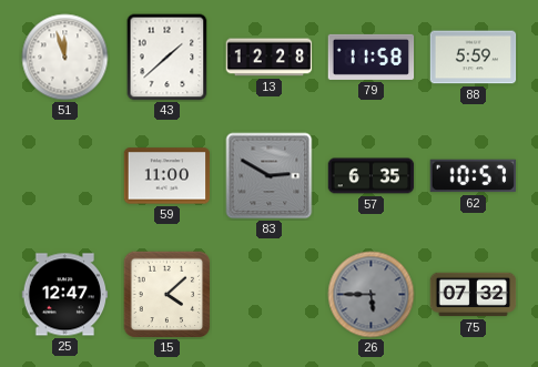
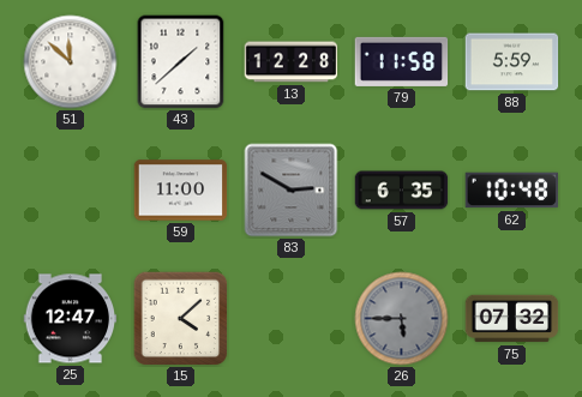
51: 11:57 -> 11:52 (71, 62)
62: 10:57 -> 10:48 (512, 191)
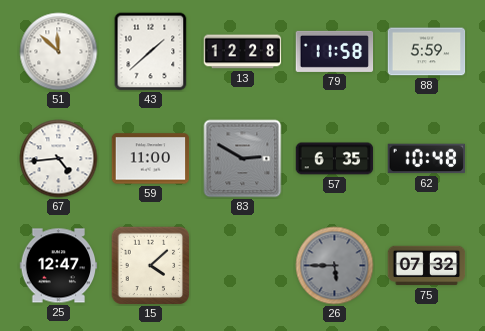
67: none -> 4:44 (59, 159)
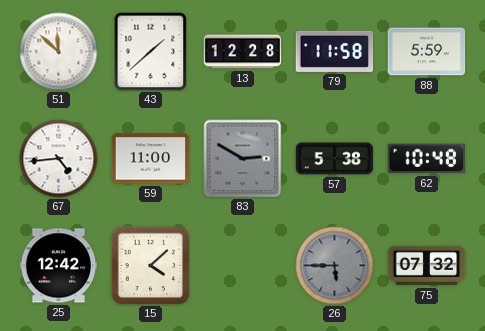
57: 6:35 -> 5:38 (335, 159)
25: 12:47 -> 12:42 (59, 266)
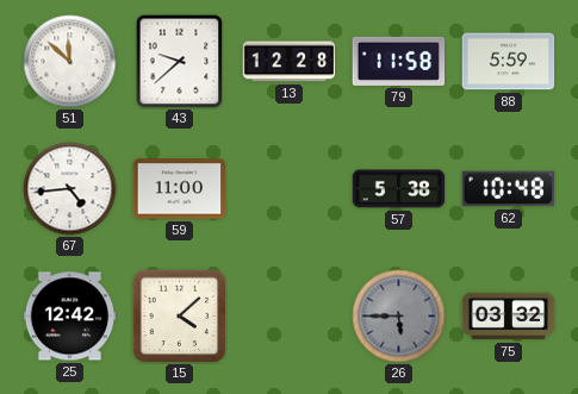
43: 1:38 -> 9:38 (180, 62)
83: 2:50 -> none (243, 159)
75: 07:32 -> 03:32 (509, 317)
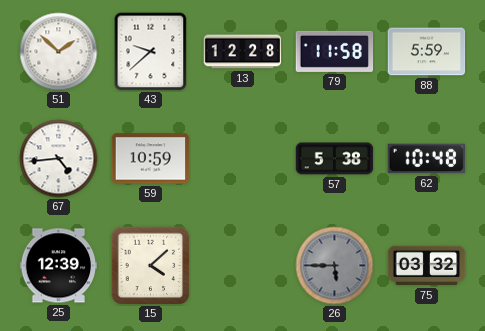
51: 11:52 -> 1:52 (59, 52)
59: 11:00 -> 10:59 (151, 159)
25: 12:42 -> 12:39 (59, 266)
